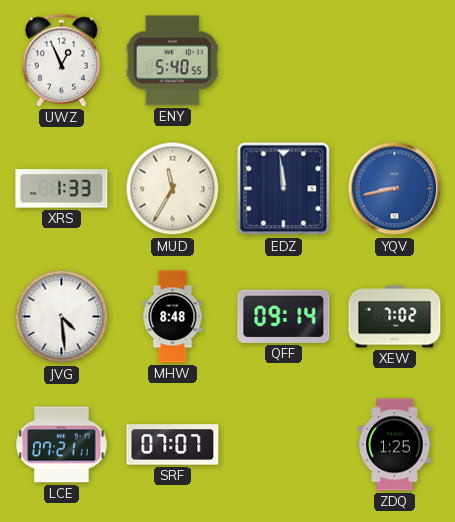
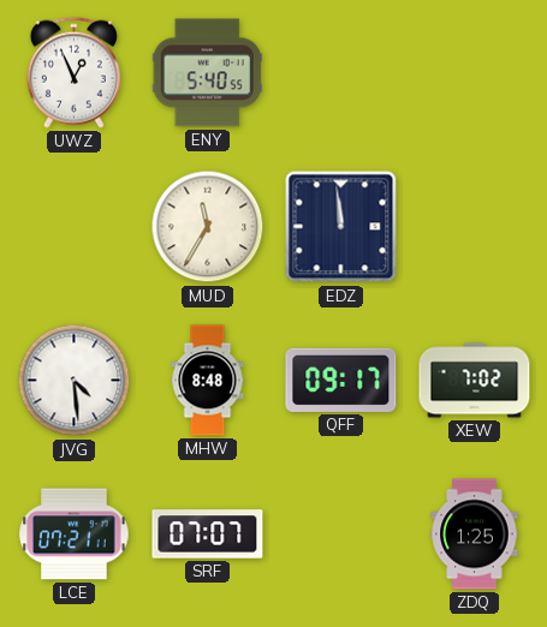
XRS: 1:33 -> none (62, 189)
YQV: 8:43 -> none (395, 189)
QFF: 09:14 -> 09:17 (341, 380)
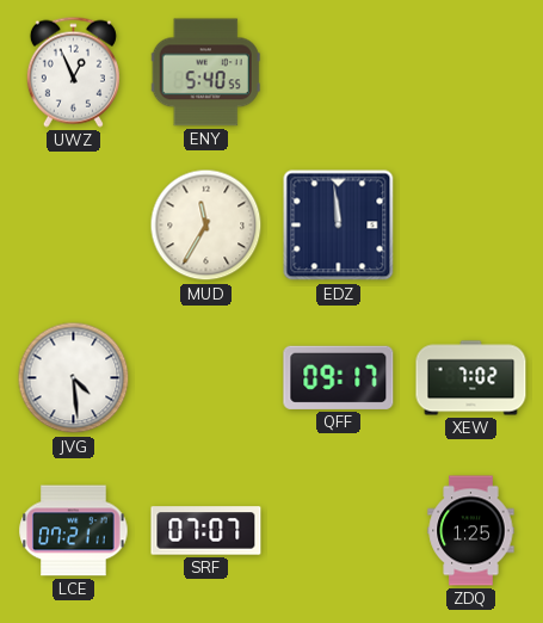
MHW: 8:48 -> none (208, 381)
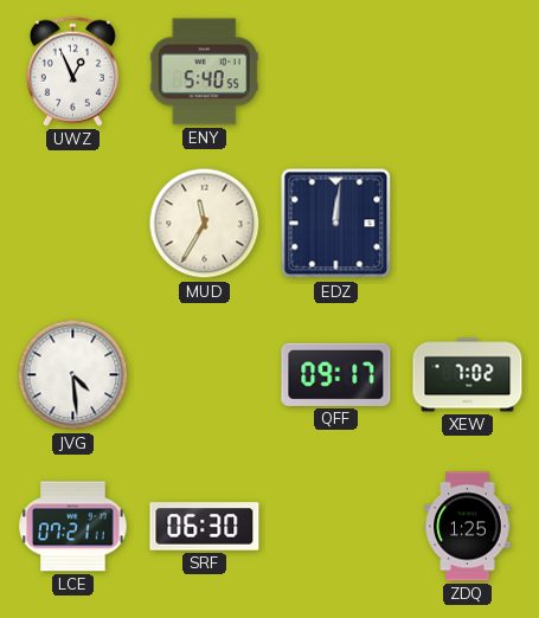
EDZ: 11:59 -> 12:01 (336, 224)
SRF: 07:07 -> 06:30 (205, 527)
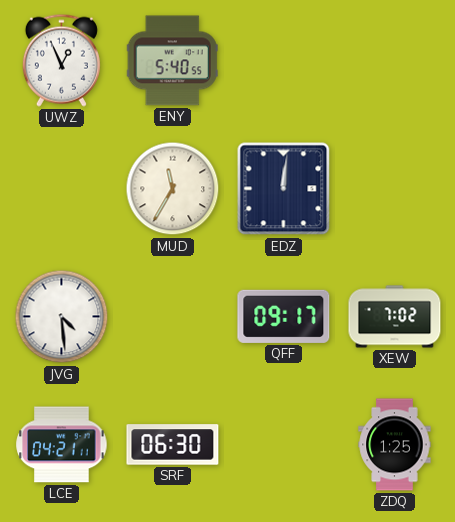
LCE: 07:21 -> 04:21 (62, 445)
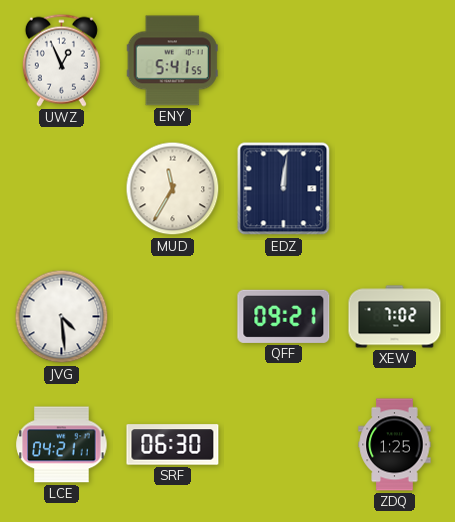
ENY: 5:40 -> 5:41 (172, 61)
QFF: 09:17 -> 09:21 (284, 316)
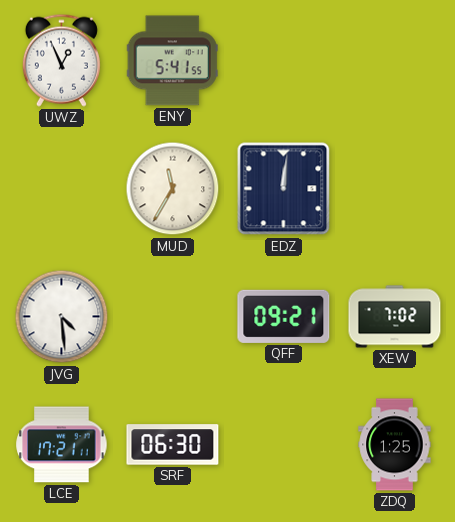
LCE: 04:21 -> 17:21 (62, 445)
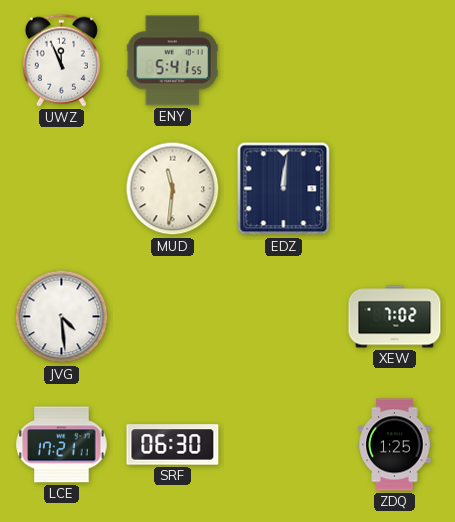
UWZ: 12:56 -> 11:56 (61, 60)
MUD: 11:35 -> 11:31 (173, 189)
QFF: 09:21 -> none (284, 316)
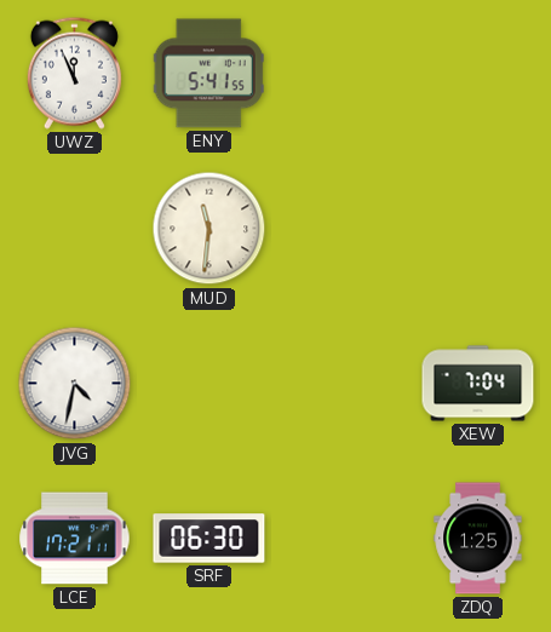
EDZ: 12:01 -> none (284, 189)
JVG: 4:29 -> 4:32 (75, 384)
XEW: 7:02 -> 7:04 (478, 384)
